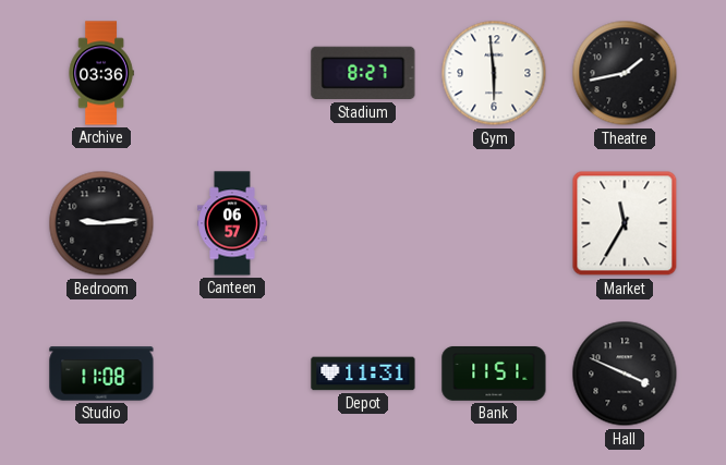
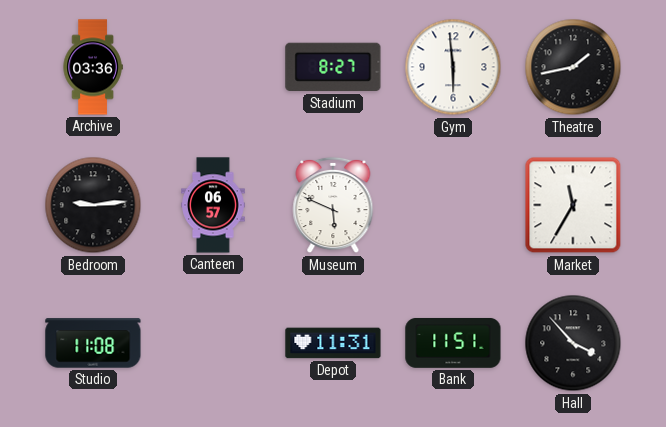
Museum: none -> 5:49 (333, 205)
Hall: 3:49 -> 3:53 (573, 343)
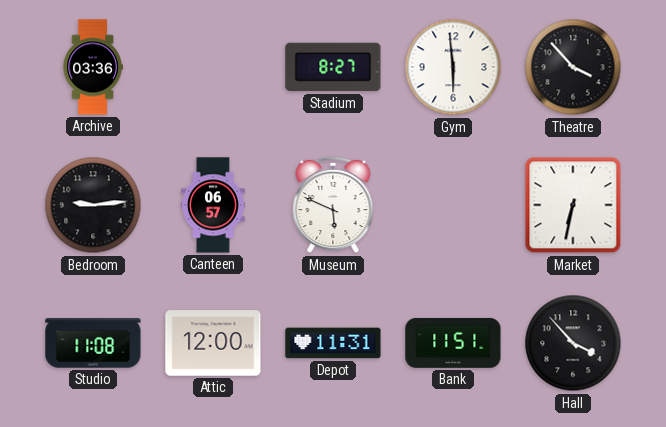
Theatre: 1:43 -> 3:53 (573, 67)
Market: 11:35 -> 6:32 (573, 205)
Attic: none -> 12:00 (213, 343)
